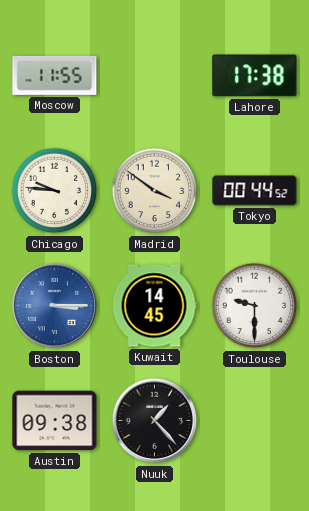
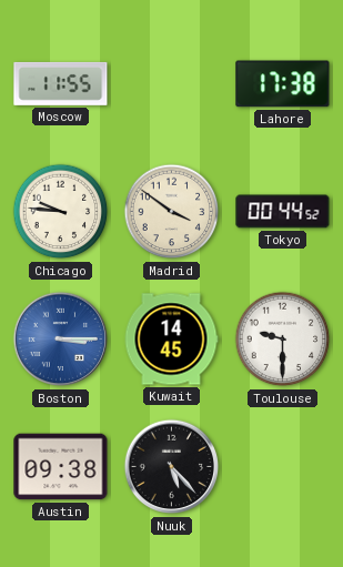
Nuuk: 1:23 -> 5:23 (172, 467)
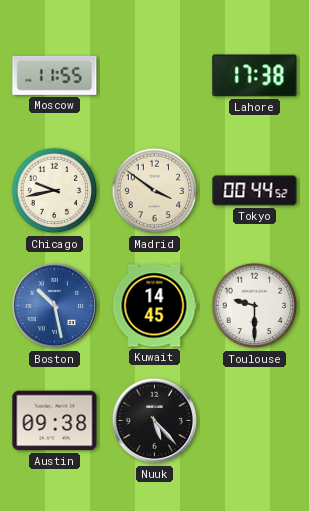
Chicago: 9:46 -> 9:43 (55, 191)
Boston: 3:15 -> 10:28 (55, 306)
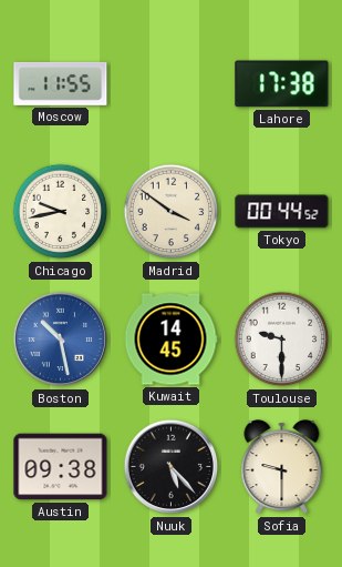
Sofia: none -> 9:30 (282, 468)
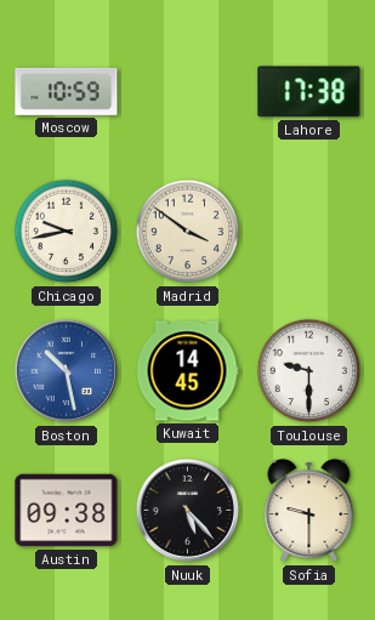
Moscow: 11:55 -> 10:59 (67, 91)
Tokyo: 00:44 -> none (282, 212)
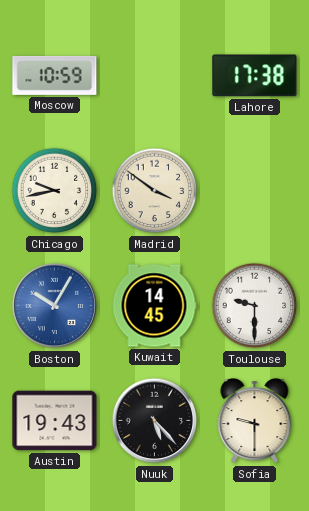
Boston: 10:28 -> 10:05 (55, 306)
Austin: 09:38 -> 19:43 (55, 421)
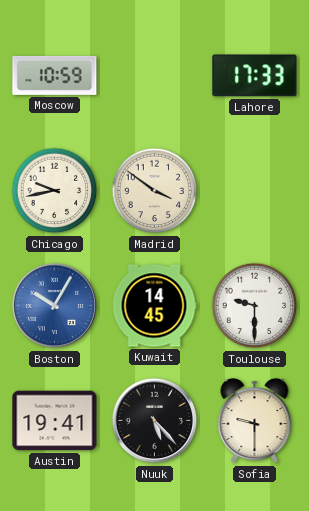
Lahore: 17:38 -> 17:33 (255, 76)
Austin: 19:43 -> 19:41 (55, 421)
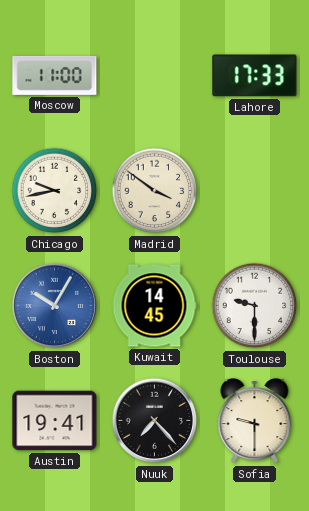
Moscow: 10:59 -> 11:00 (55, 75)
Nuuk: 5:23 -> 7:23 (155, 421)
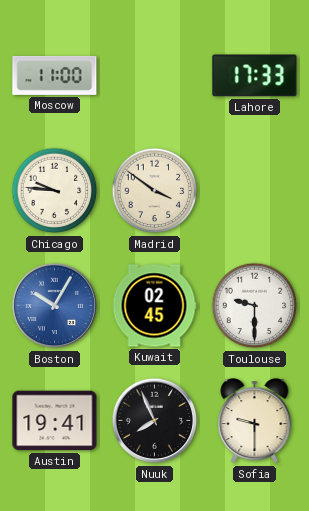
Chicago: 9:43 -> 9:46 (55, 191)
Kuwait: 14:45 -> 02:45 (154, 306)
Nuuk: 7:23 -> 7:56 (155, 421)
